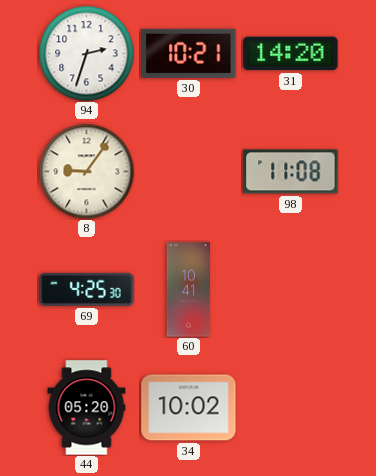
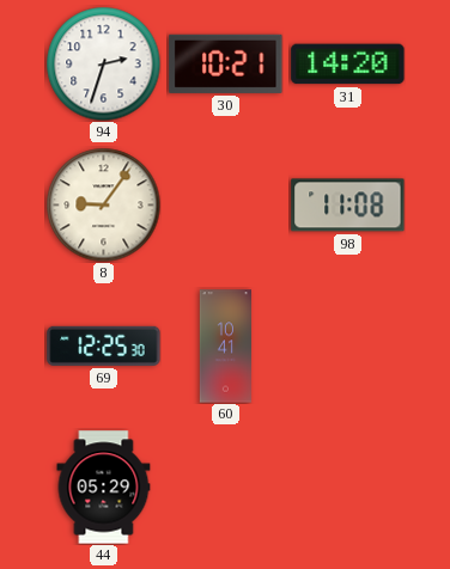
69: 4:25 -> 12:25 (104, 345)
44: 05:20 -> 05:29 (104, 488)
34: 10:02 -> none (189, 408)
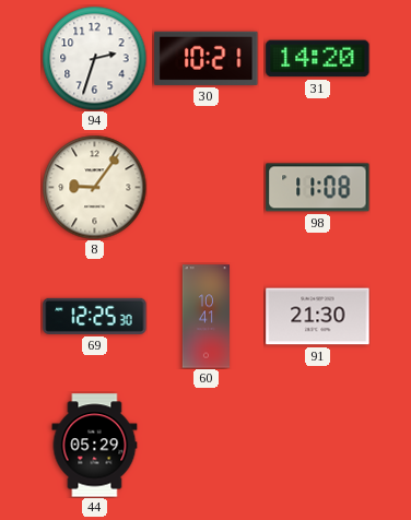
91: none -> 21:30 (318, 317)
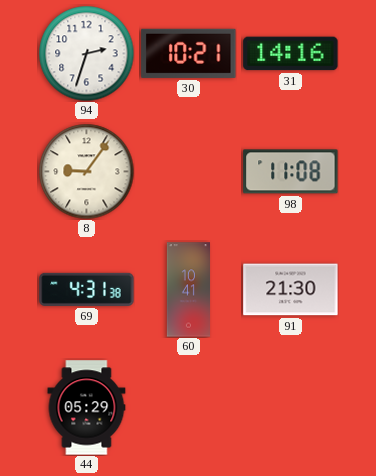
31: 14:20 -> 14:16 (291, 54)
69: 12:25 -> 4:31 (87, 289)
